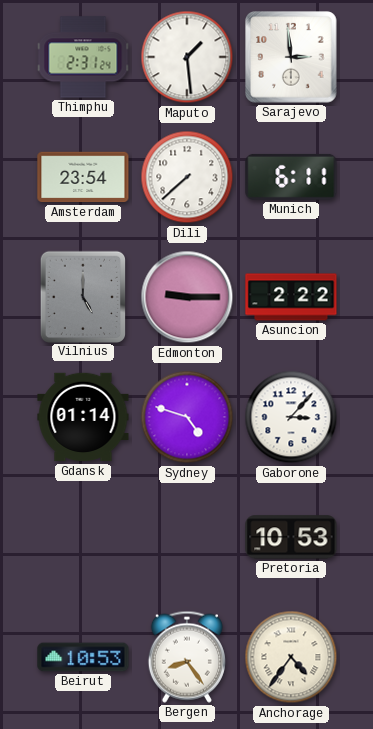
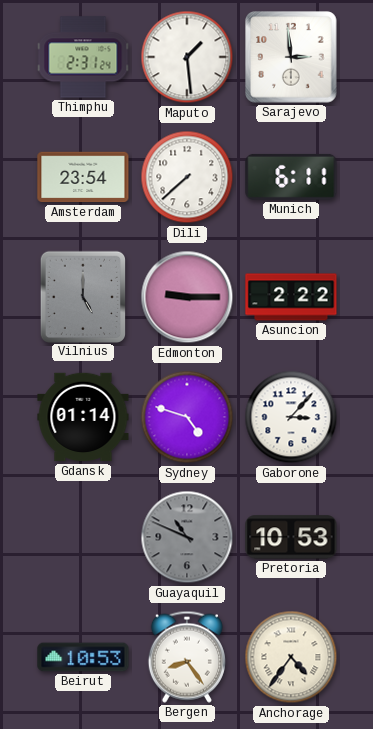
Guayaquil: none -> 10:49 (187, 537)
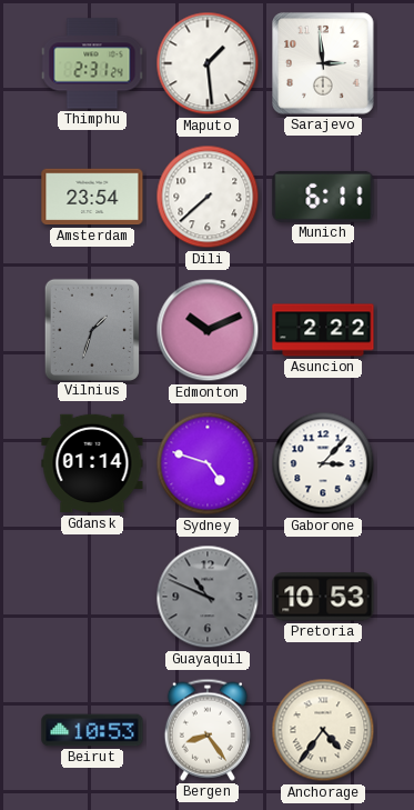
Vilnius: 5:00 -> 1:33 (91, 329)
Edmonton: 9:15 -> 10:11 (208, 330)
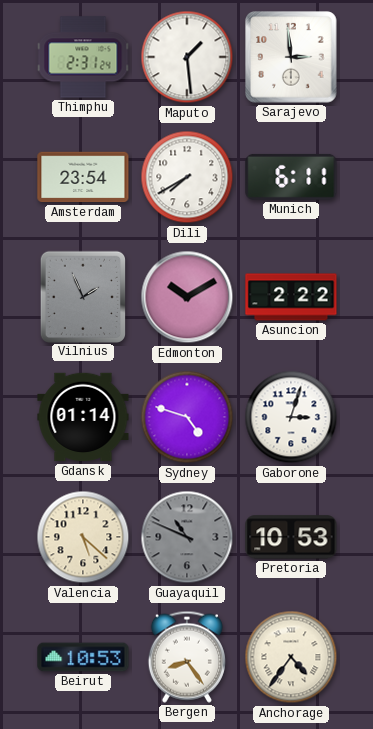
Dili: 7:38 -> 7:40 (187, 177)
Vilnius: 1:33 -> 1:56 (82, 296)
Edmonton: 10:11 -> 10:10 (187, 297)
Gaborone: 3:07 -> 3:03 (291, 417)
Valencia: none -> 5:22 (83, 537)
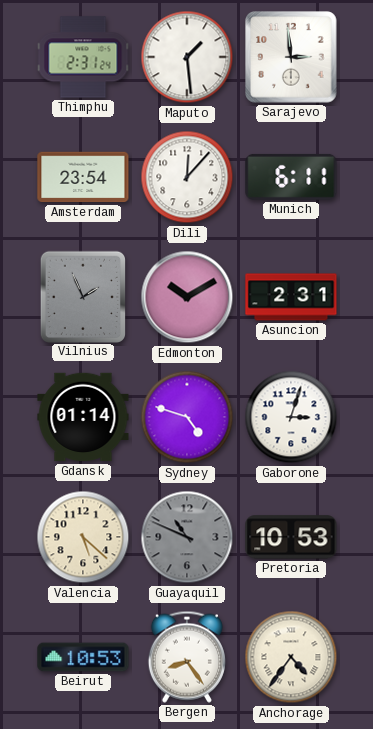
Dili: 7:40 -> 12:07 (187, 177)
Asuncion: 2:22 -> 2:31 (291, 297)
